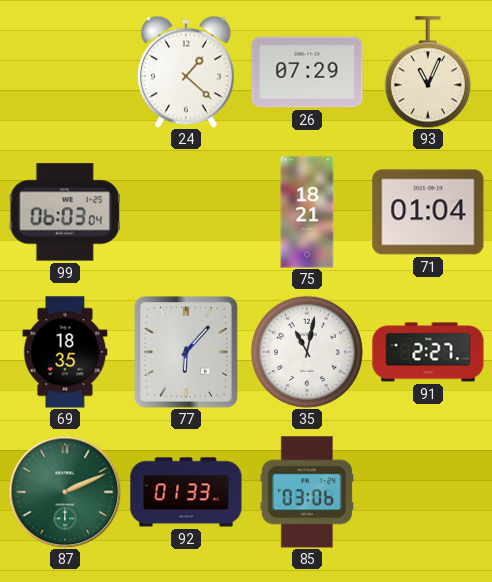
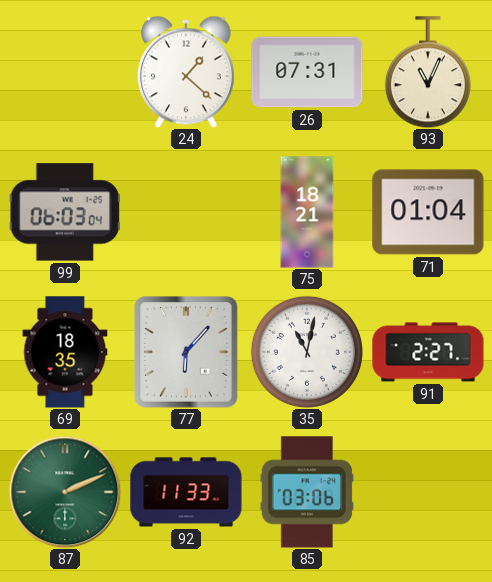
26: 07:29 -> 07:31 (307, 72)
92: 01:33 -> 11:33 (186, 492)
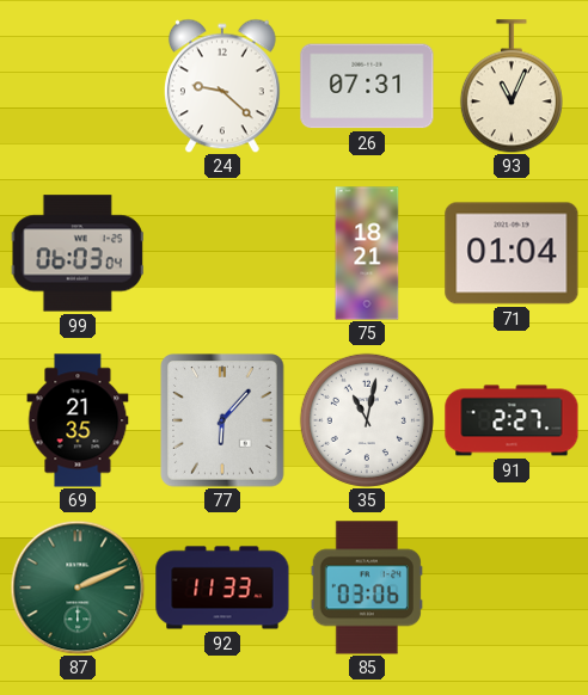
24: 1:22 -> 9:22 (223, 86)
69: 18:35 -> 21:35 (78, 420)
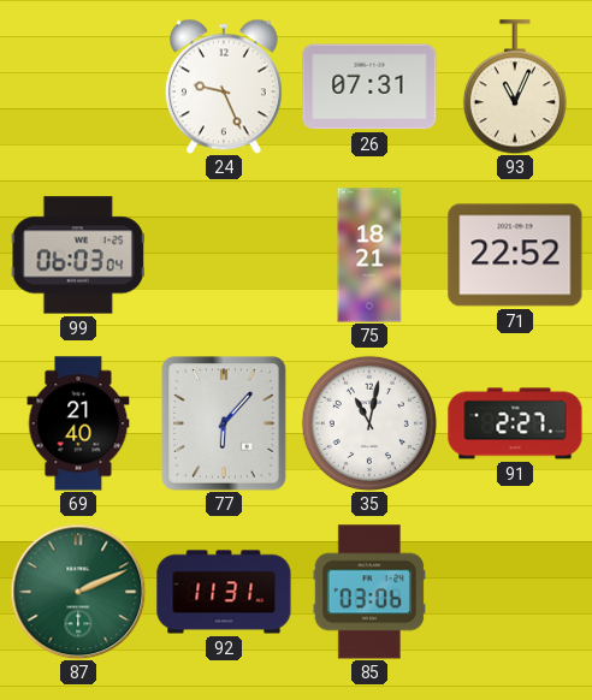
24: 9:22 -> 9:26 (225, 87)
71: 01:04 -> 22:52 (515, 255)
69: 21:35 -> 21:40 (78, 423)
92: 11:33 -> 11:31 (224, 592)
